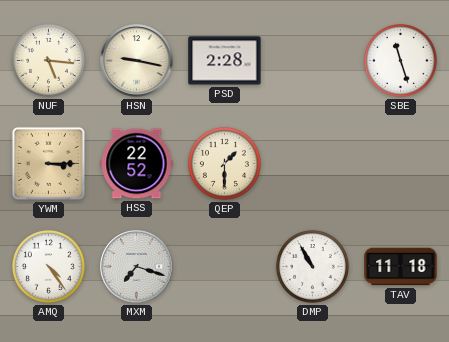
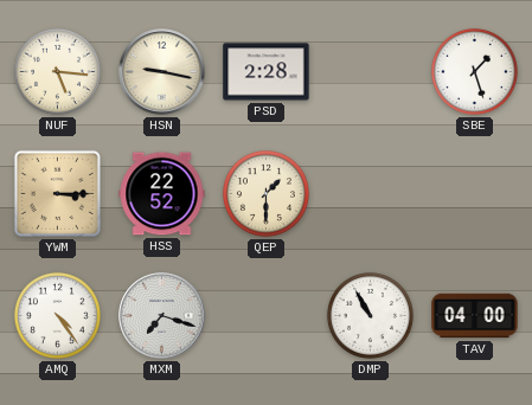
SBE: 11:27 -> 1:27 (474, 71)
TAV: 11:18 -> 04:00 (475, 316)
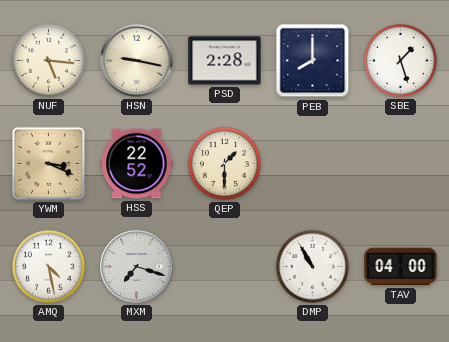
PEB: none -> 8:00 (313, 61)
YWM: 3:15 -> 3:19 (48, 163)
AMQ: 4:24 -> 4:28 (48, 266)
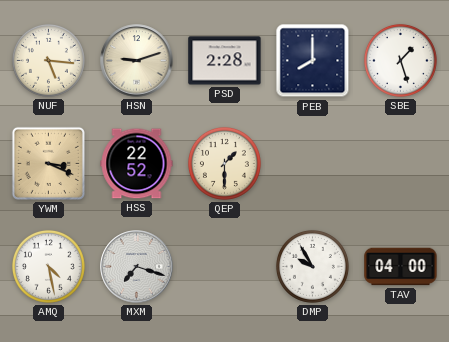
HSN: 9:17 -> 9:12 (137, 61)
DMP: 10:55 -> 9:55 (312, 266)
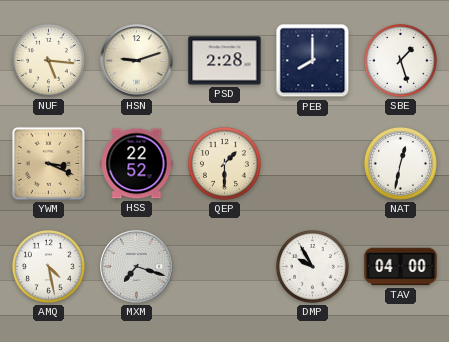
NAT: none -> 12:32 (400, 163)
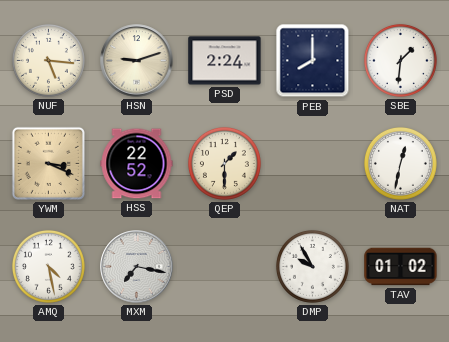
PSD: 2:28 -> 2:24 (225, 61)
SBE: 1:27 -> 1:31 (400, 60)
MXM: 7:18 -> 7:17 (137, 267)
TAV: 04:00 -> 01:02 (401, 267)
